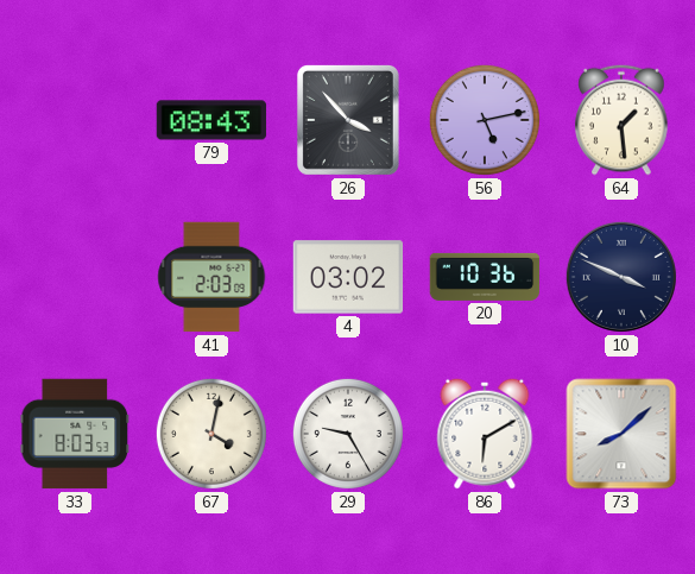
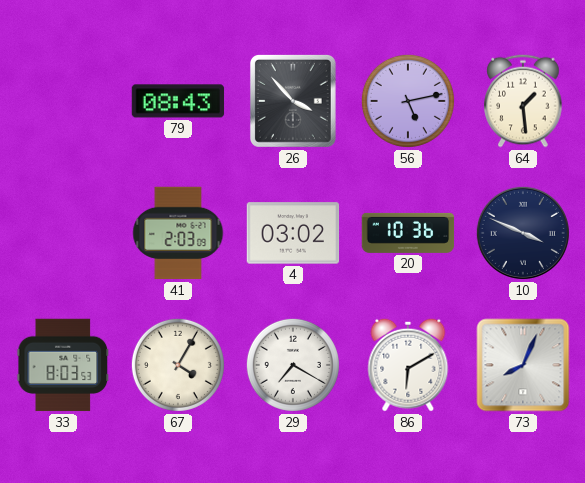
67: 4:02 -> 4:05 (178, 365)
29: 9:25 -> 7:20 (293, 365)
73: 8:08 -> 8:04 (523, 365)
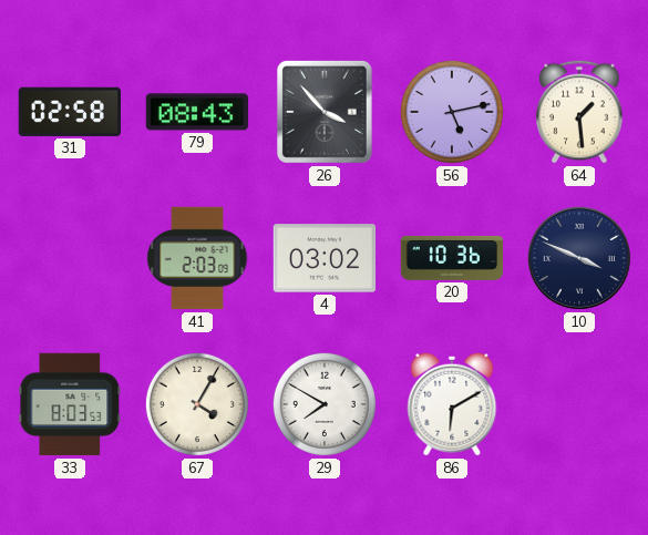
31: none -> 02:58 (69, 112)
29: 7:20 -> 7:50 (325, 404)
73: 8:04 -> none (523, 365)
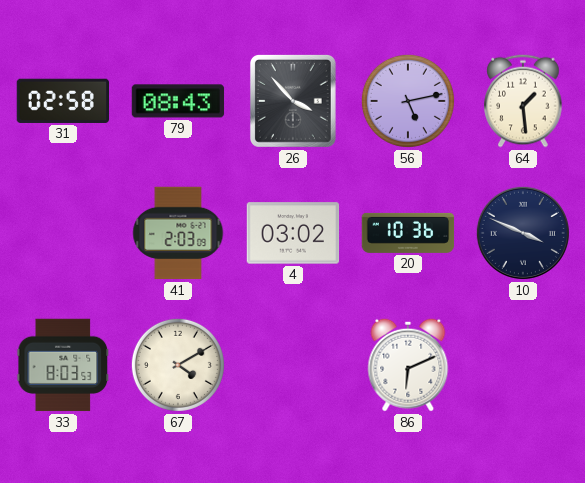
67: 4:05 -> 4:10 (178, 365)
29: 7:50 -> none (325, 404)
86: 6:10 -> 6:11 (408, 365)
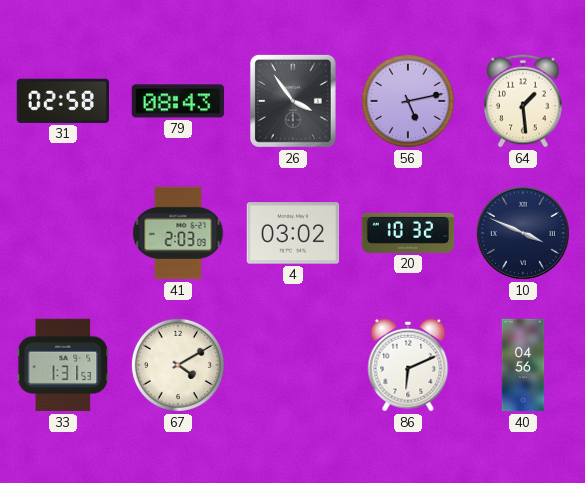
26: 3:53 -> 3:54 (293, 101)
20: 10:36 -> 10:32 (408, 233)
33: 8:03 -> 1:31 (63, 365)
40: none -> 04:56 (523, 365)
